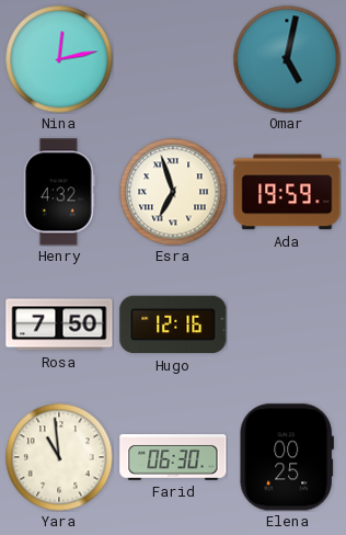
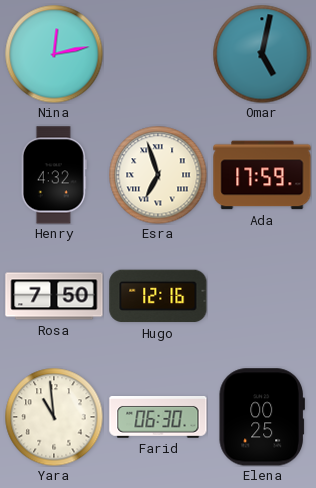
Ada: 19:59 -> 17:59 (262, 175)
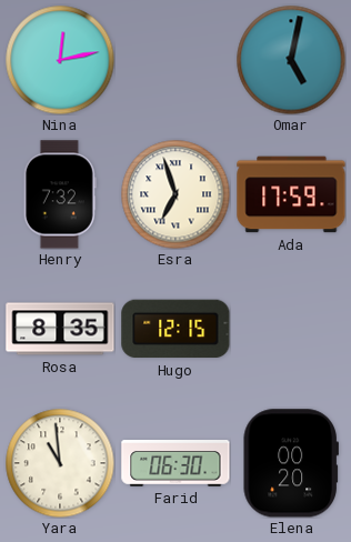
Henry: 4:32 -> 7:32 (60, 194)
Rosa: 7:50 -> 8:35 (60, 329)
Hugo: 12:16 -> 12:15 (175, 329)
Elena: 00:25 -> 00:20 (291, 463)
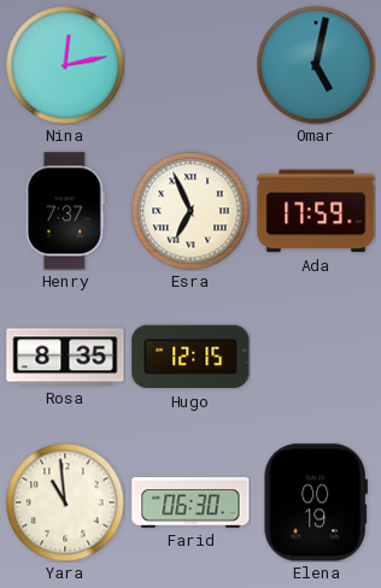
Henry: 7:32 -> 7:37 (65, 211)
Esra: 6:57 -> 6:56 (190, 211)
Elena: 00:20 -> 00:19 (316, 502)
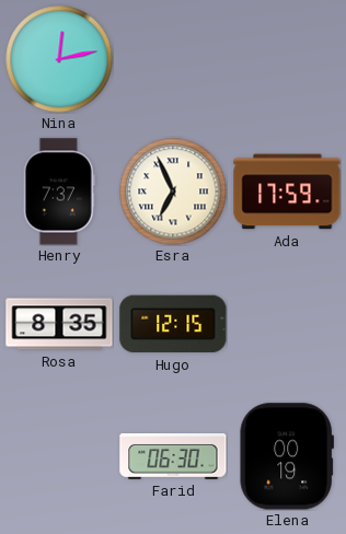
Omar: 5:02 -> none (316, 65)
Yara: 10:59 -> none (65, 502)
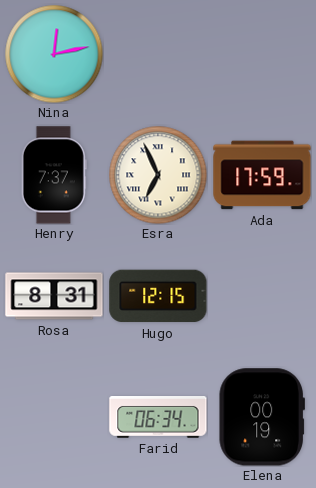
Rosa: 8:35 -> 8:31 (54, 296)
Farid: 06:30 -> 06:34 (158, 418)
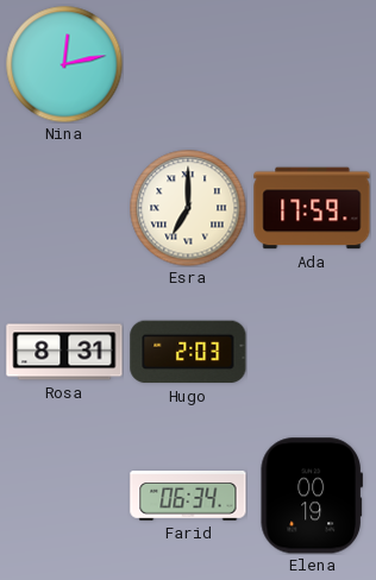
Henry: 7:37 -> none (54, 175)
Esra: 6:56 -> 7:00 (188, 208)
Hugo: 12:15 -> 2:03 (188, 352)
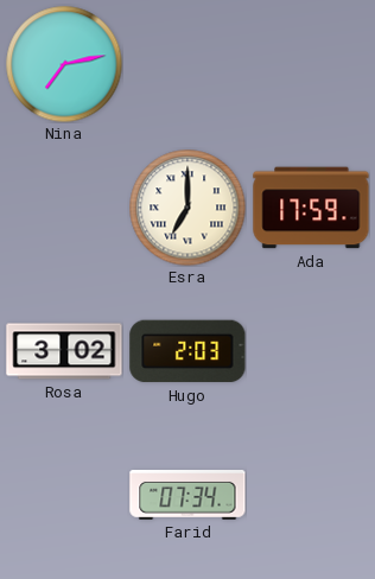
Nina: 12:13 -> 7:13 (64, 64)
Rosa: 8:31 -> 3:02 (64, 351)
Farid: 06:34 -> 07:34 (188, 496)
Elena: 00:19 -> none (312, 496)
